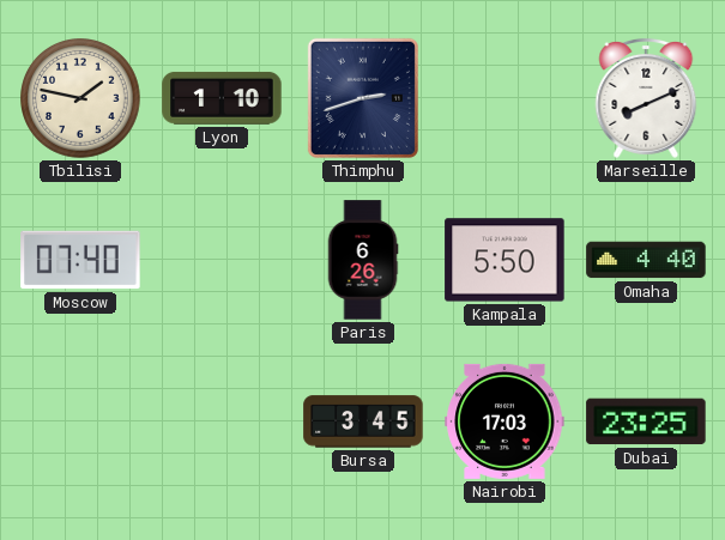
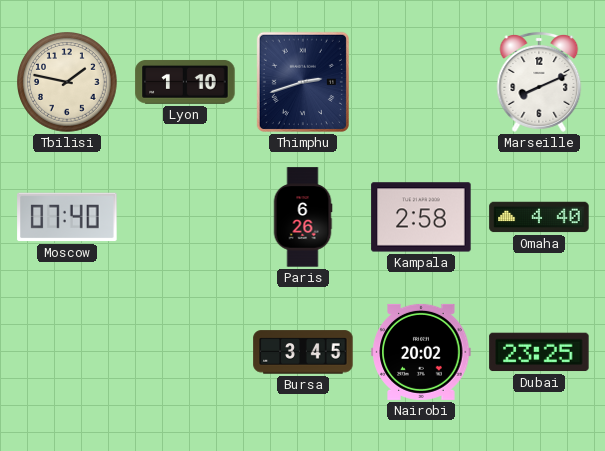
Kampala: 5:50 -> 2:58 (421, 217)
Nairobi: 17:03 -> 20:02 (421, 352)
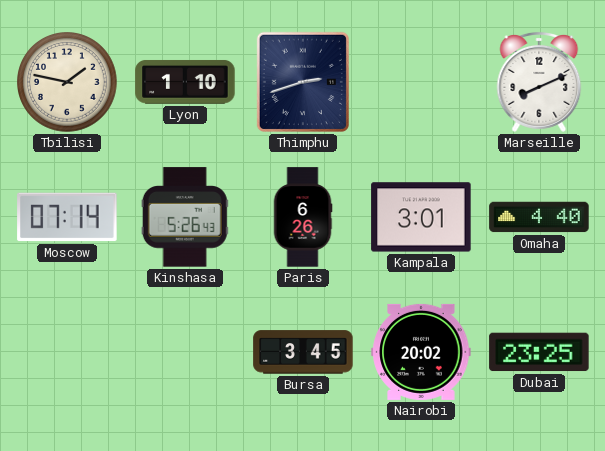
Moscow: 07:40 -> 07:14 (67, 217)
Kinshasa: none -> 5:26 (185, 217)
Kampala: 2:58 -> 3:01 (421, 217)
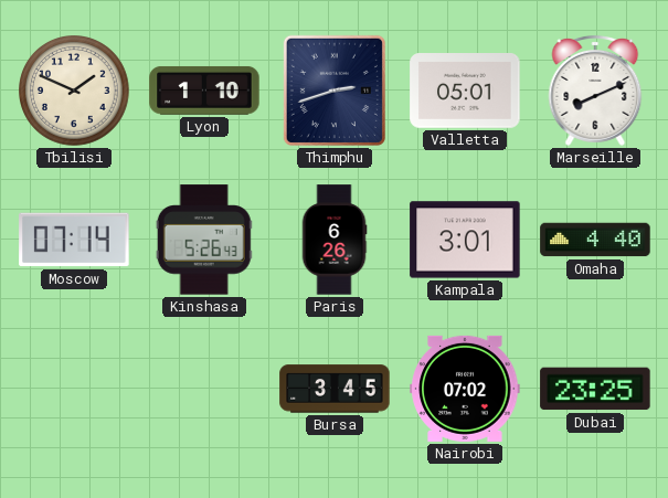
Tbilisi: 1:47 -> 1:49 (75, 92)
Valletta: none -> 05:01 (465, 92)
Nairobi: 20:02 -> 07:02 (465, 389)
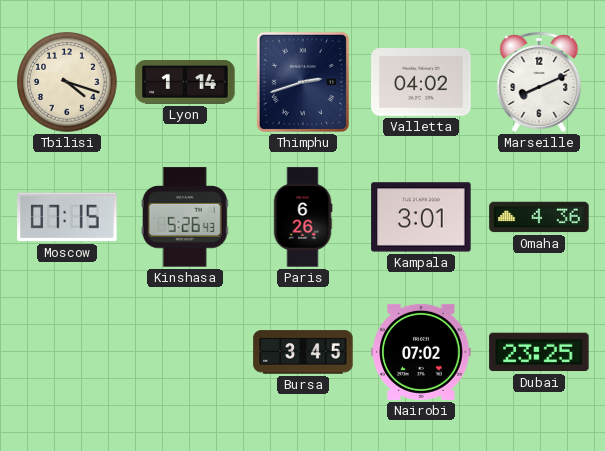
Tbilisi: 1:49 -> 4:18 (68, 83)
Lyon: 1:10 -> 1:14 (185, 82)
Valletta: 05:01 -> 04:02 (421, 83)
Moscow: 07:14 -> 07:15 (67, 217)
Omaha: 4:40 -> 4:36 (539, 217)
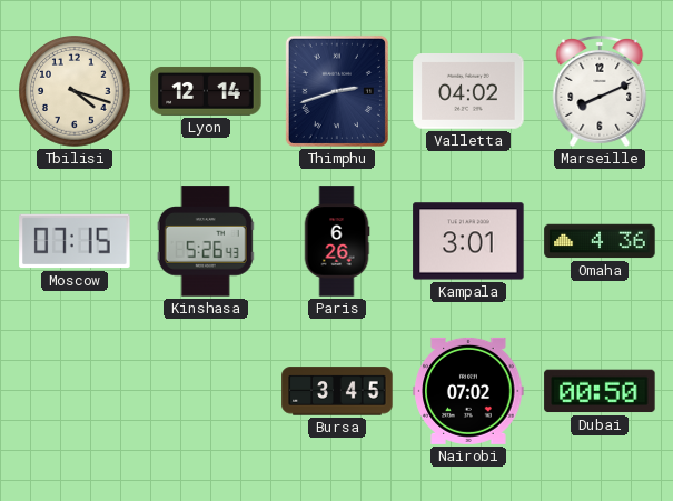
Lyon: 1:14 -> 12:14 (206, 91)
Dubai: 23:25 -> 00:50 (600, 391)
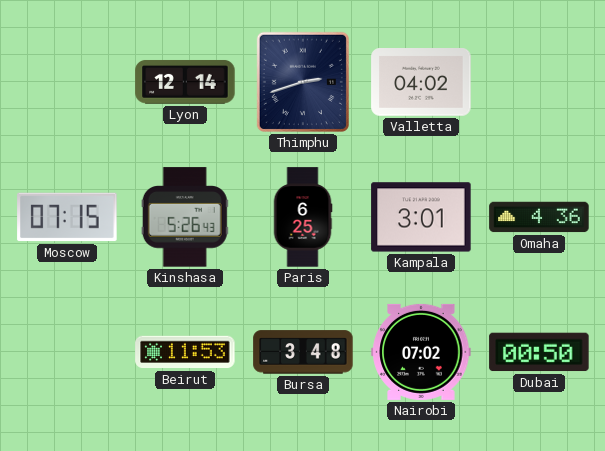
Tbilisi: 4:18 -> none (76, 92)
Marseille: 8:11 -> none (600, 91)
Paris: 6:26 -> 6:25 (303, 217)
Beirut: none -> 11:53 (185, 352)
Bursa: 3:45 -> 3:48 (303, 352)
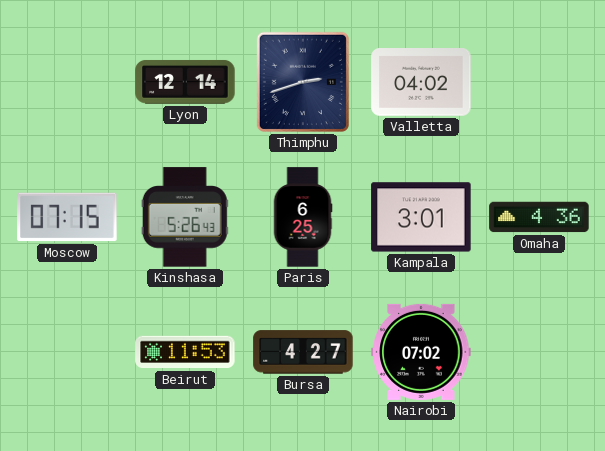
Bursa: 3:48 -> 4:27 (303, 352)
Dubai: 00:50 -> none (539, 352)
